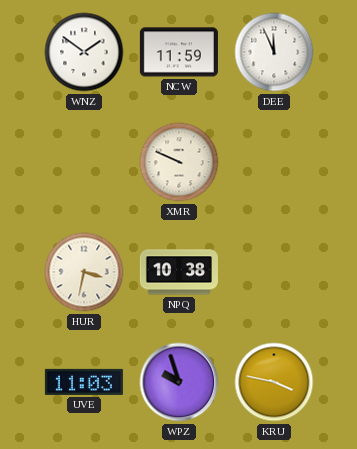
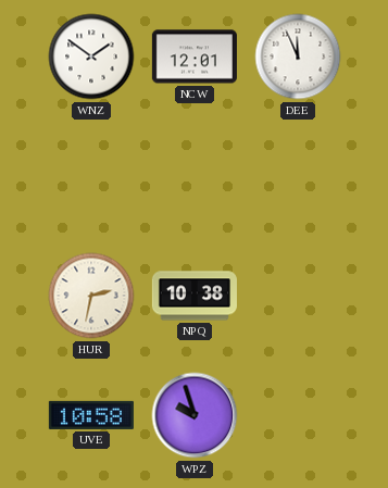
NCW: 11:59 -> 12:01 (195, 57)
XMR: 9:49 -> none (179, 162)
HUR: 3:32 -> 2:32 (91, 296)
UVE: 11:03 -> 10:58 (91, 415)
KRU: 3:47 -> none (274, 382)
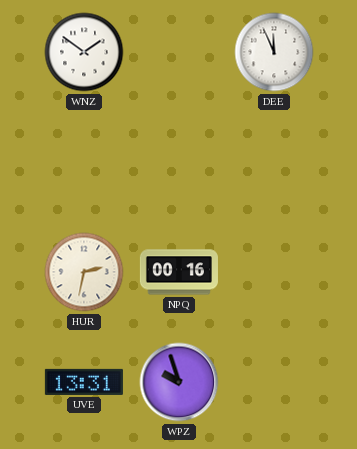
NCW: 12:01 -> none (195, 57)
NPQ: 10:38 -> 00:16 (179, 272)
UVE: 10:58 -> 13:31 (84, 382)
